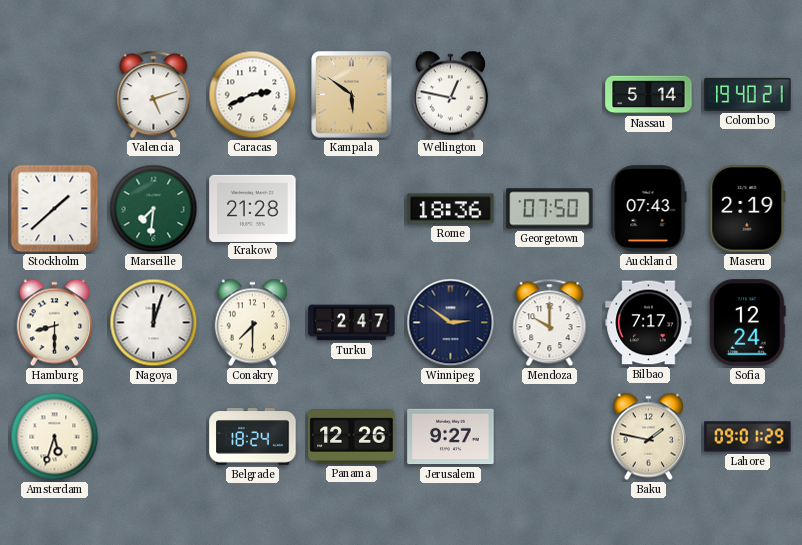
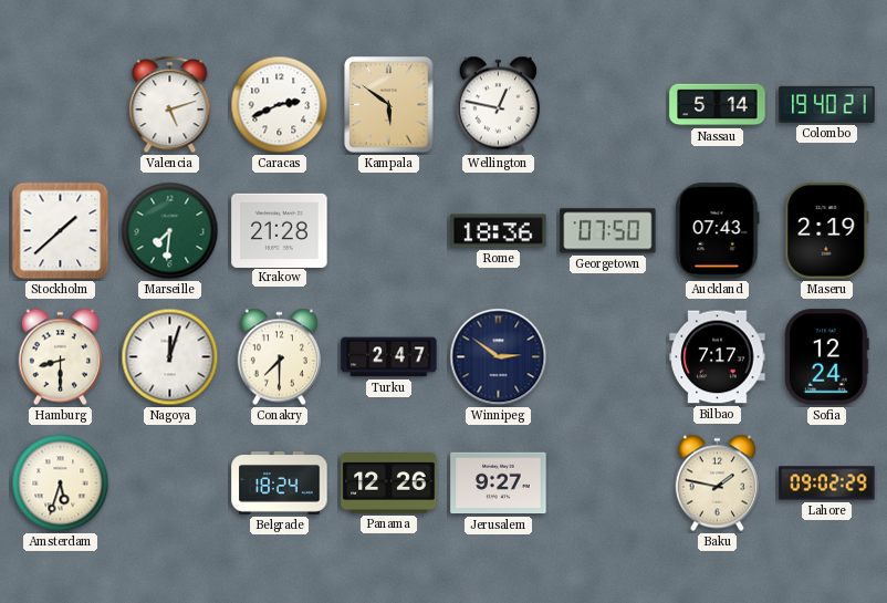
Mendoza: 10:00 -> none (550, 323)
Lahore: 09:01 -> 09:02 (827, 484)
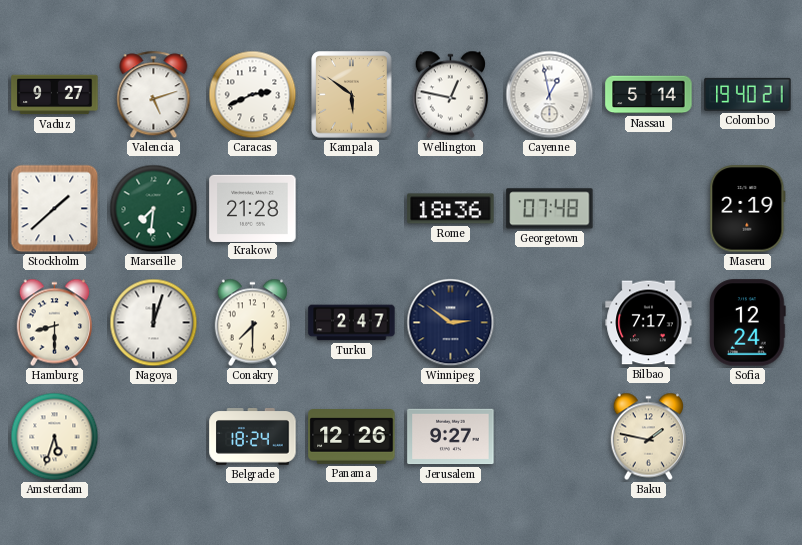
Vaduz: none -> 9:27 (55, 95)
Cayenne: none -> 12:58 (550, 95)
Georgetown: 07:50 -> 07:48 (550, 209)
Auckland: 07:43 -> none (718, 231)
Lahore: 09:02 -> none (827, 484)
